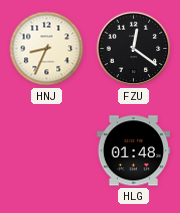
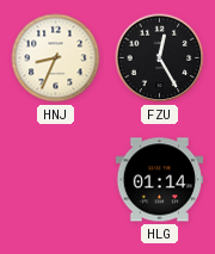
FZU: 12:21 -> 12:25 (160, 58)
HLG: 01:48 -> 01:14 (160, 180)
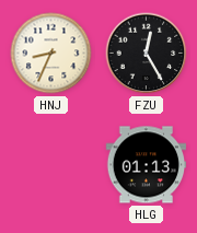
HLG: 01:14 -> 01:13 (147, 165)
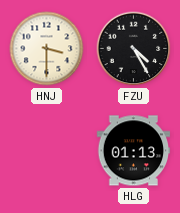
HNJ: 8:34 -> 3:30 (47, 49)
FZU: 12:25 -> 4:25 (134, 49)
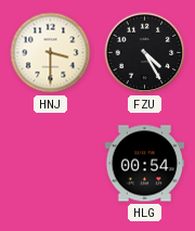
HLG: 01:13 -> 00:54 (145, 164)
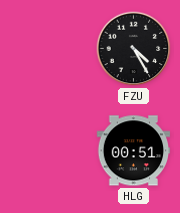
HNJ: 3:30 -> none (51, 53)
HLG: 00:54 -> 00:51 (134, 151)
